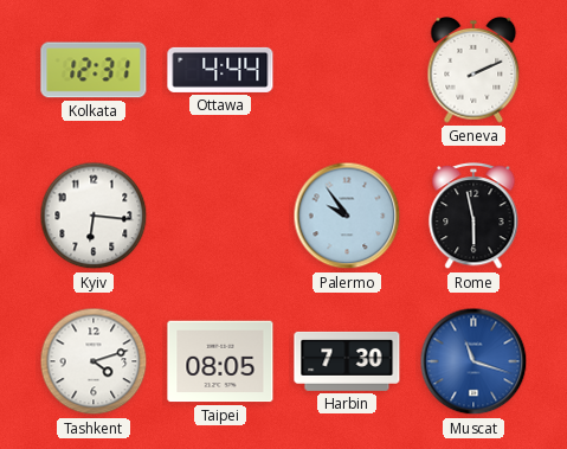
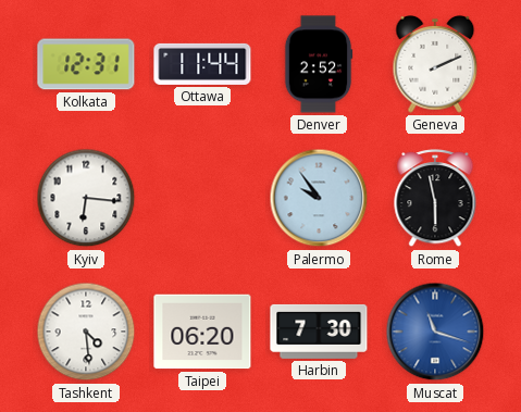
Ottawa: 4:44 -> 11:44 (202, 64)
Denver: none -> 2:52 (319, 64)
Tashkent: 4:12 -> 4:29 (86, 332)
Taipei: 08:05 -> 06:20 (202, 332)
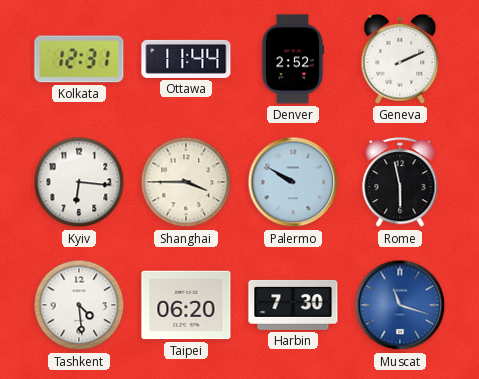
Shanghai: none -> 3:45 (186, 182)
Palermo: 9:54 -> 9:50 (293, 182)
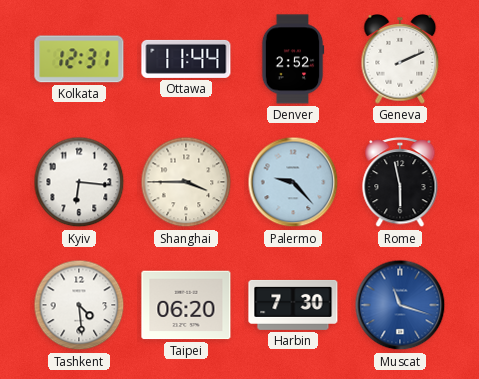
Palermo: 9:50 -> 9:23 (293, 182)
